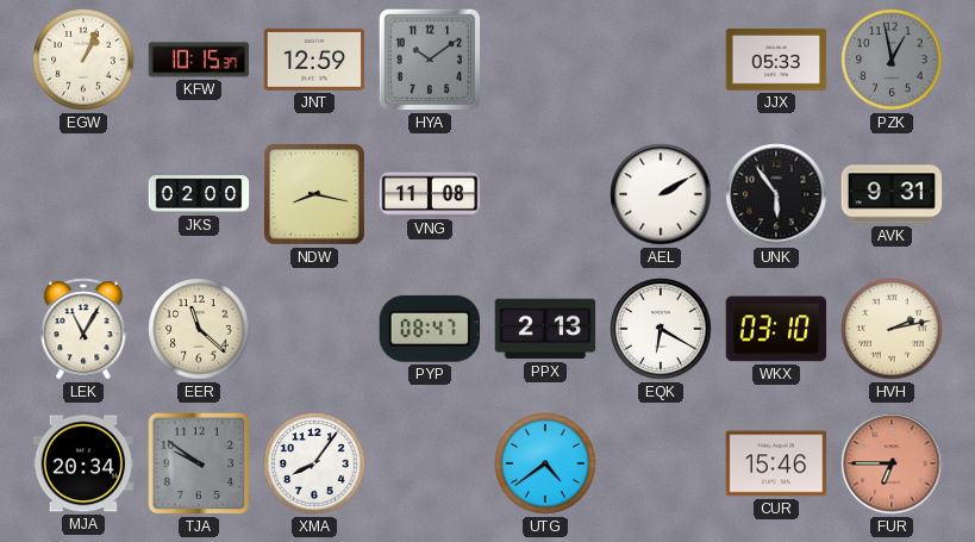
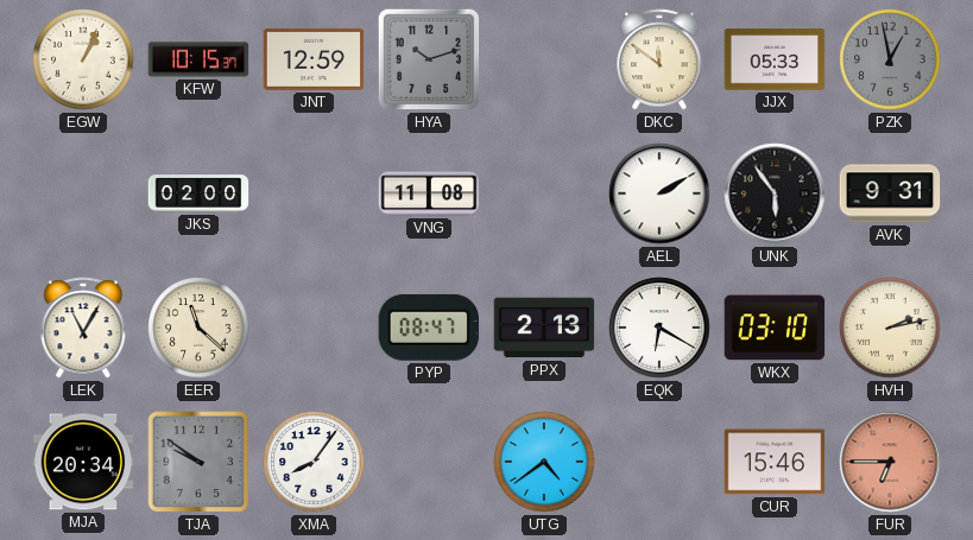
HYA: 10:09 -> 10:12 (429, 59)
DKC: none -> 11:51 (659, 59)
NDW: 8:17 -> none (314, 194)
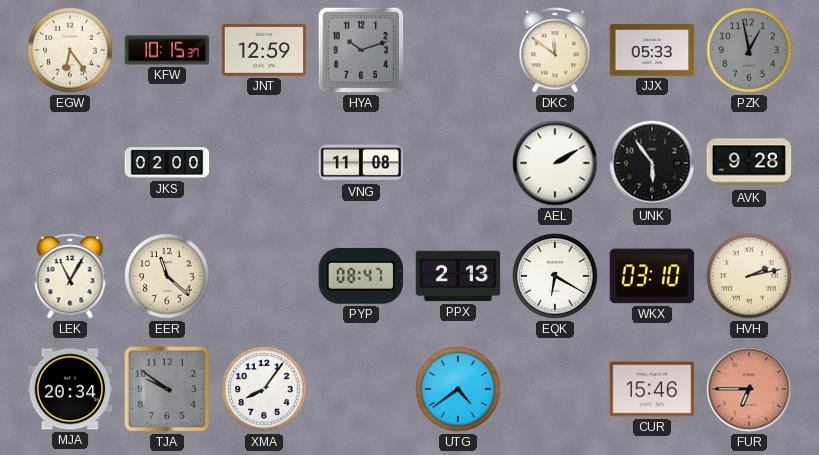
EGW: 1:04 -> 6:24 (70, 50)
AVK: 9:31 -> 9:28 (749, 163)
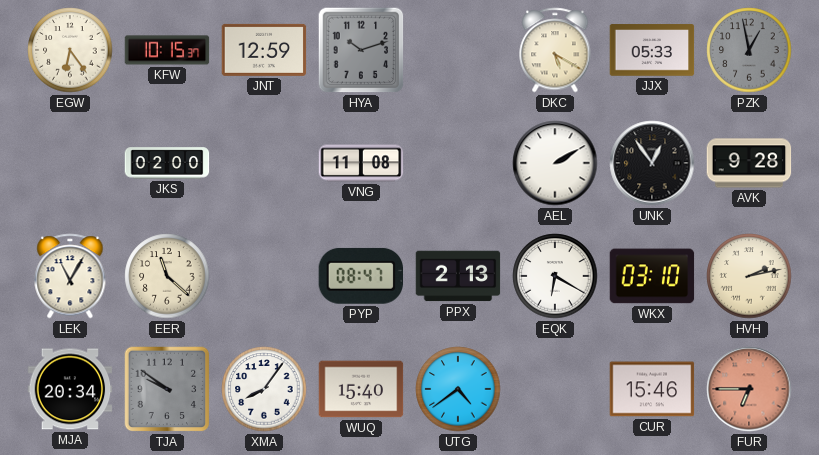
DKC: 11:51 -> 5:20 (555, 50)
UNK: 5:54 -> 12:54 (652, 163)
WUQ: none -> 15:40 (361, 389)
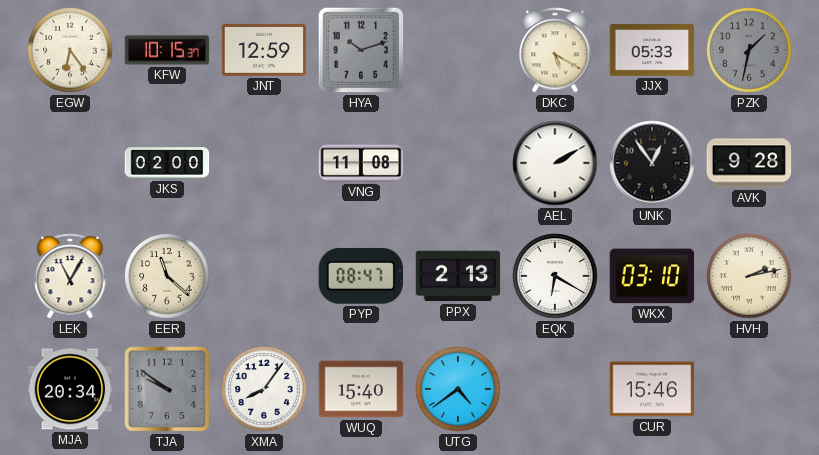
PZK: 12:58 -> 1:32 (749, 50)
FUR: 6:45 -> none (749, 389)
